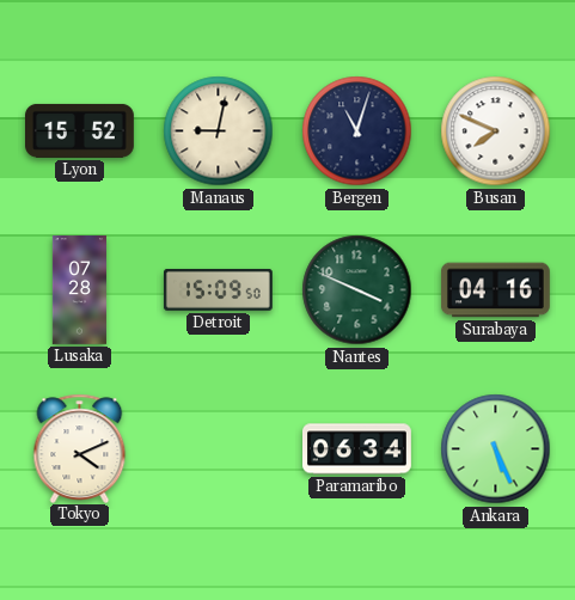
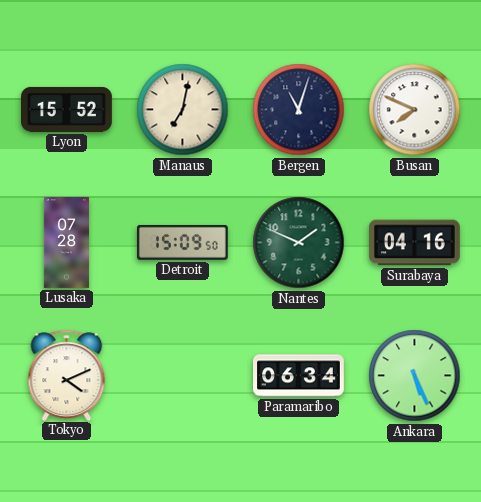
Manaus: 9:02 -> 7:02 (183, 110)
Nantes: 3:49 -> 1:49 (299, 243)
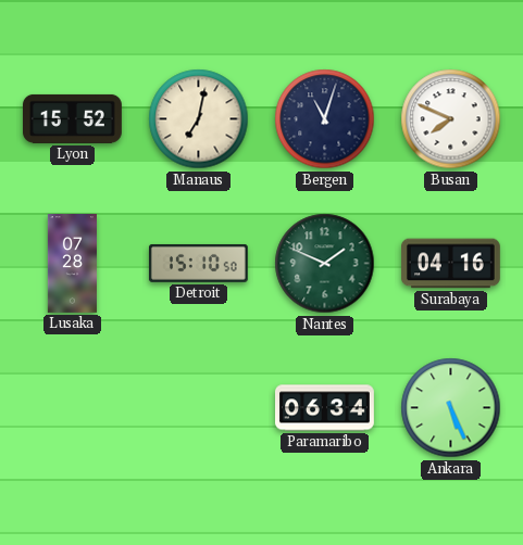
Detroit: 15:09 -> 15:10 (198, 263)
Tokyo: 4:11 -> none (67, 375)
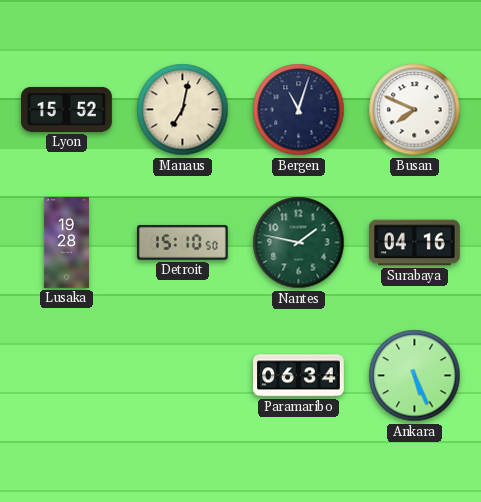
Lusaka: 07:28 -> 19:28 (66, 243)
Nantes: 1:49 -> 1:47 (299, 243)
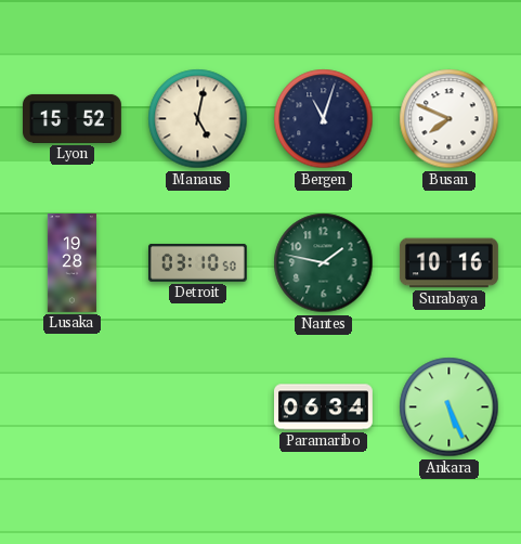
Manaus: 7:02 -> 5:02 (198, 119)
Detroit: 15:10 -> 03:10 (197, 262)
Surabaya: 04:16 -> 10:16 (450, 263)
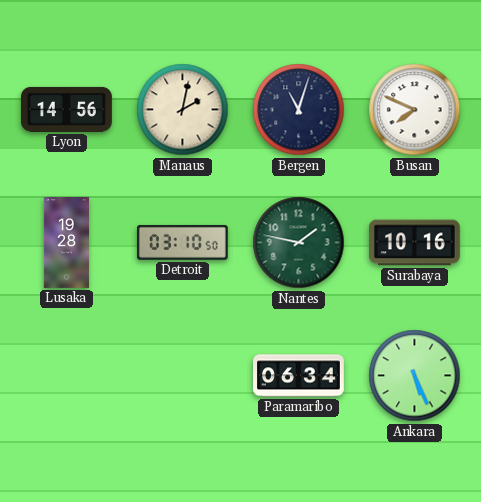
Lyon: 15:52 -> 14:56 (67, 109)
Manaus: 5:02 -> 2:02 (183, 110)
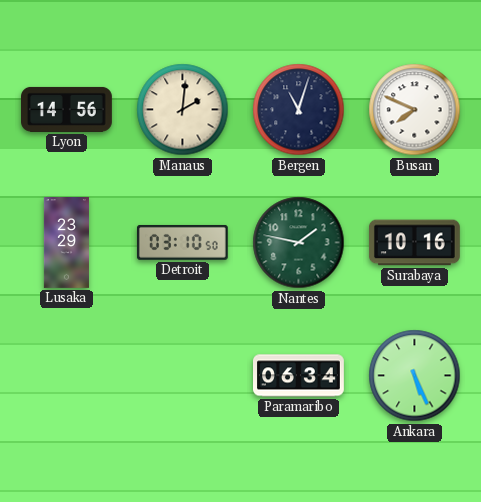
Manaus: 2:02 -> 2:01 (183, 110)
Lusaka: 19:28 -> 23:29 (66, 243)
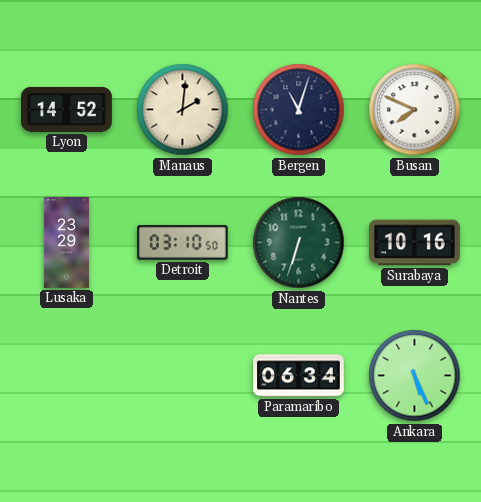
Lyon: 14:56 -> 14:52 (67, 109)
Nantes: 1:47 -> 6:33 (299, 243)
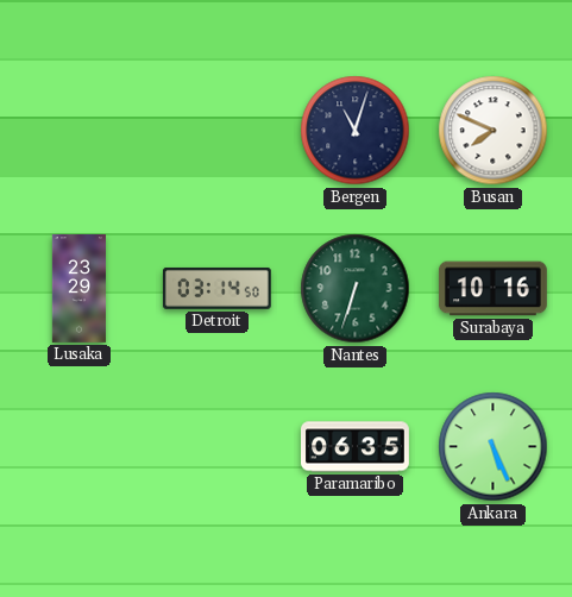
Lyon: 14:52 -> none (67, 109)
Manaus: 2:01 -> none (183, 110)
Detroit: 03:10 -> 03:14 (216, 288)
Paramaribo: 06:34 -> 06:35 (356, 447)
